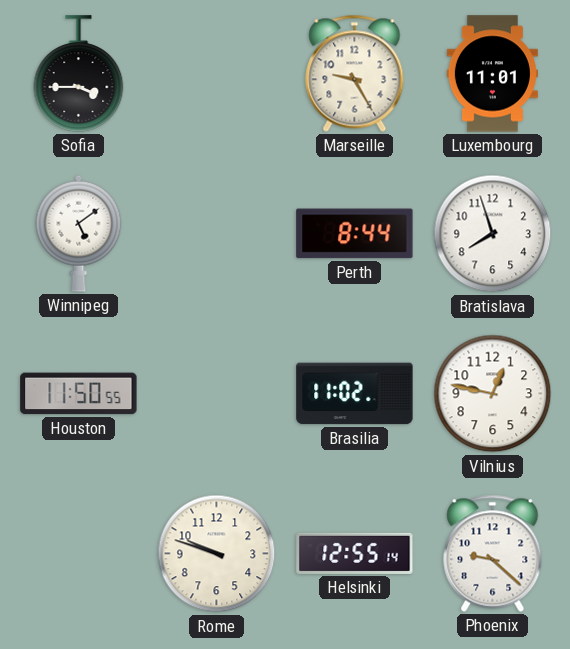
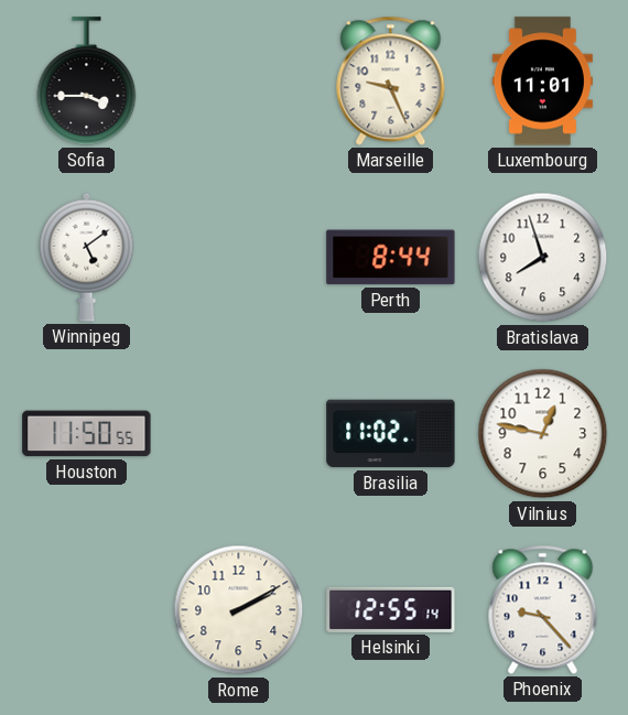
Marseille: 9:25 -> 9:26 (391, 80)
Rome: 9:48 -> 2:10 (239, 610)
Phoenix: 9:22 -> 9:23 (543, 609)
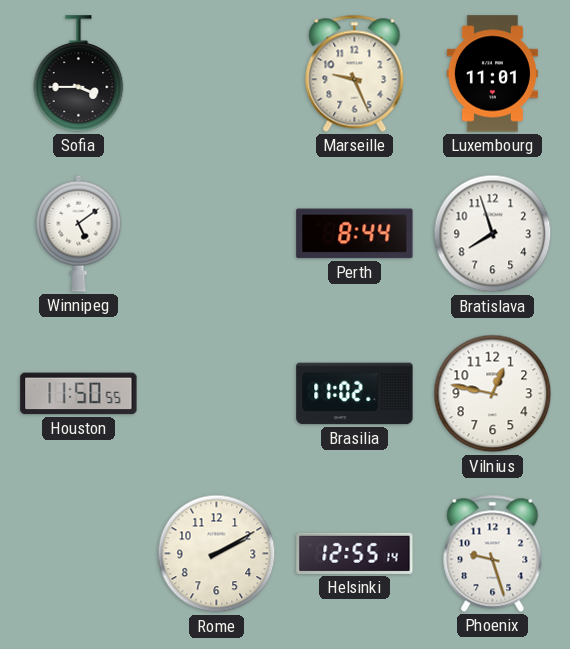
Phoenix: 9:23 -> 9:27 (493, 553)
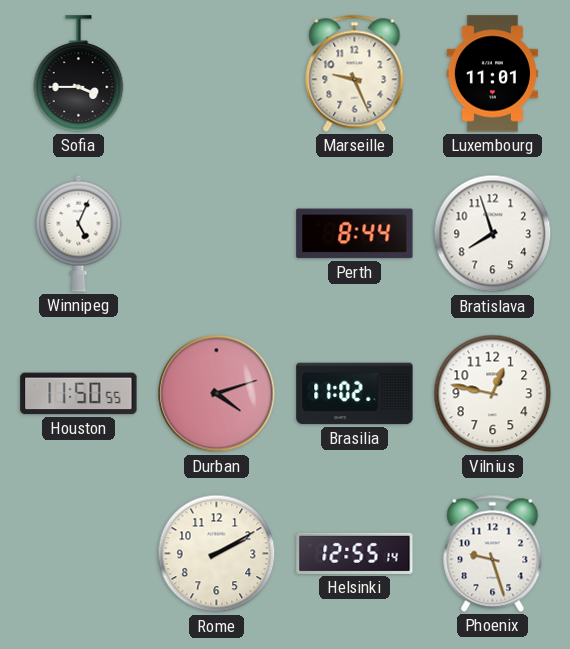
Winnipeg: 5:09 -> 5:04 (79, 233)
Durban: none -> 4:12 (217, 394)
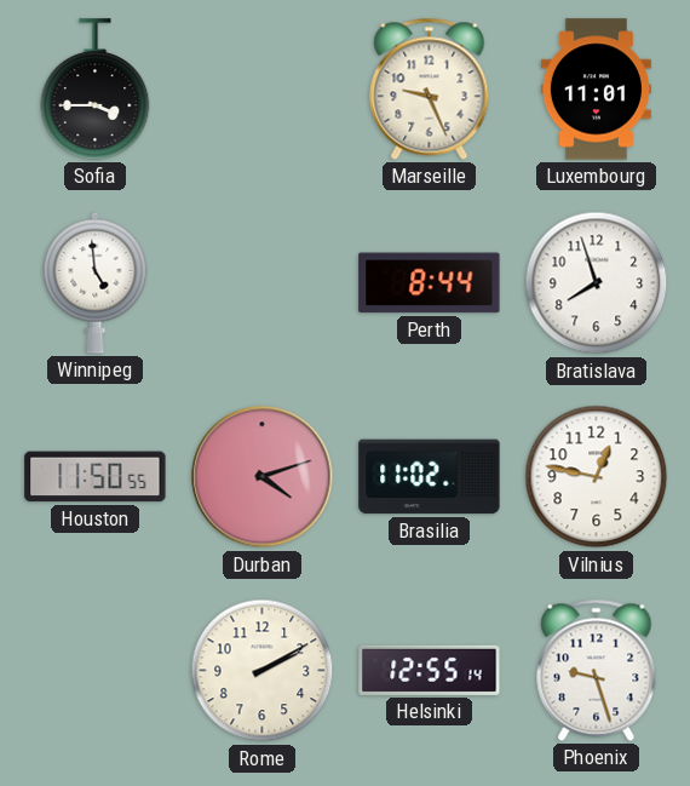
Winnipeg: 5:04 -> 4:59 (96, 282)
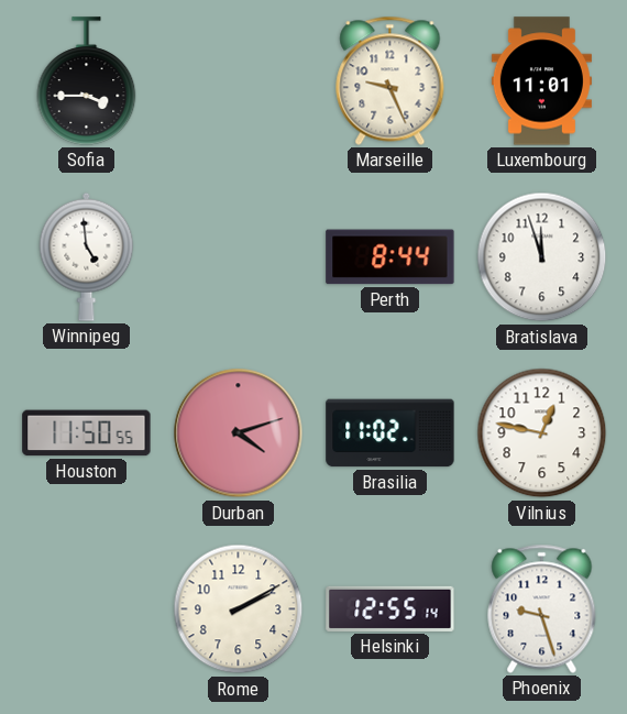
Bratislava: 7:57 -> 11:57 (542, 257)
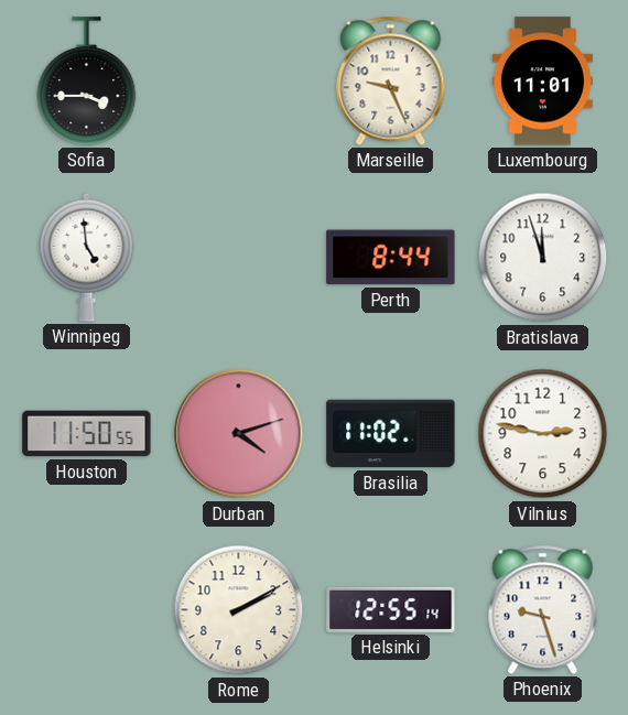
Vilnius: 12:47 -> 2:47 (543, 434)
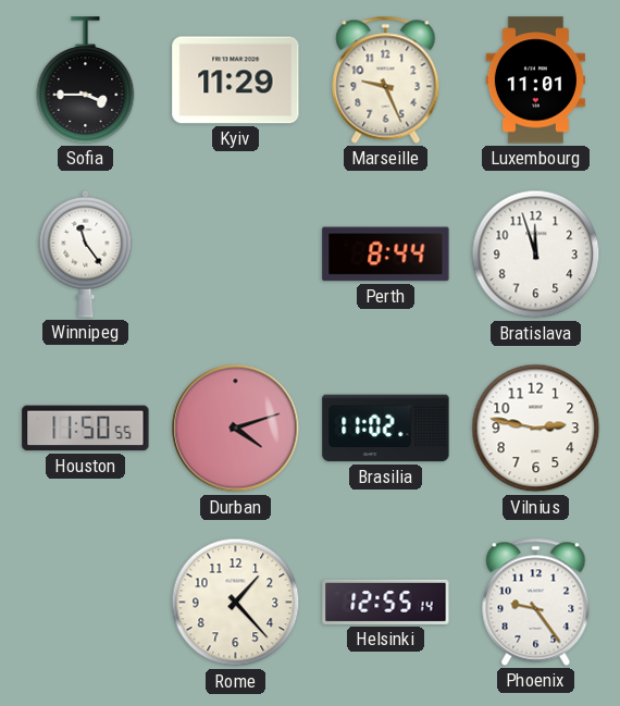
Kyiv: none -> 11:29 (236, 80)
Winnipeg: 4:59 -> 11:24 (86, 253)
Rome: 2:10 -> 1:23 (236, 603)
Phoenix: 9:27 -> 9:24 (536, 602)
